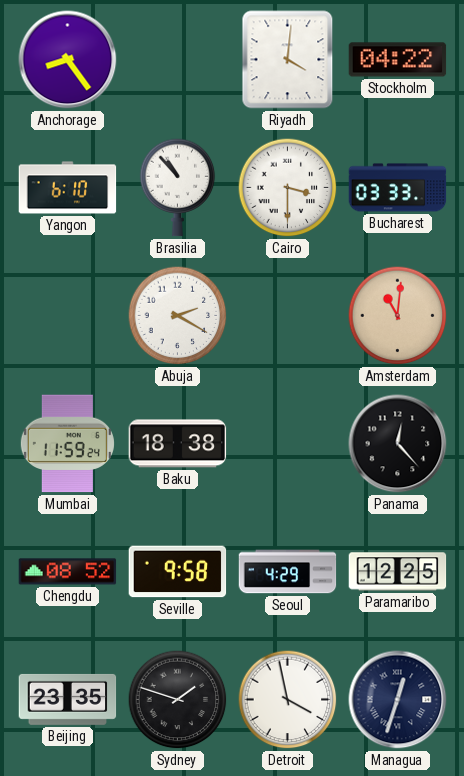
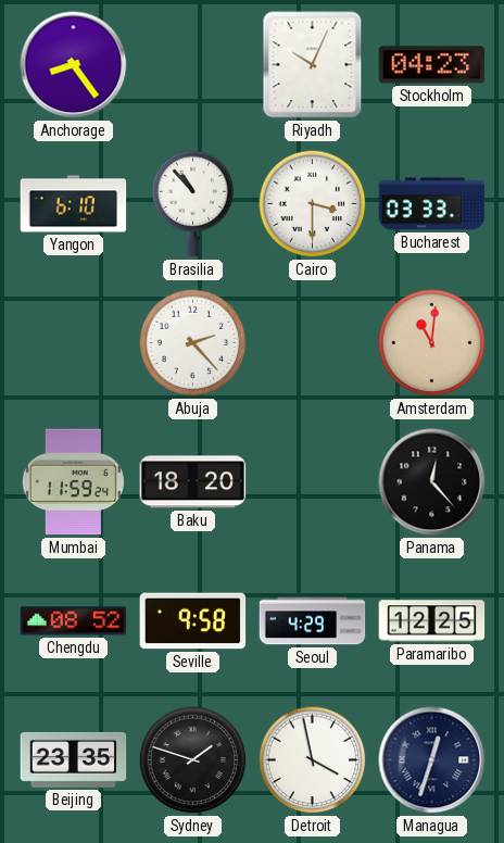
Riyadh: 4:01 -> 10:04 (313, 65)
Stockholm: 04:22 -> 04:23 (432, 65)
Abuja: 2:20 -> 2:23 (193, 343)
Baku: 18:38 -> 18:20 (193, 482)
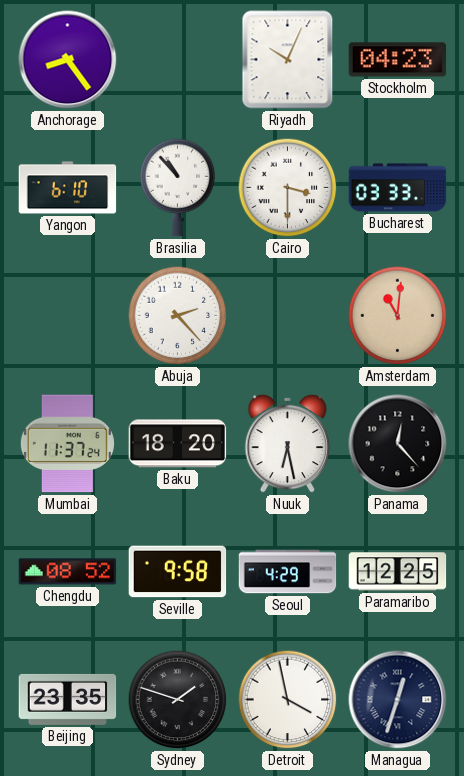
Mumbai: 11:59 -> 11:37 (67, 444)
Nuuk: none -> 6:28 (288, 443)
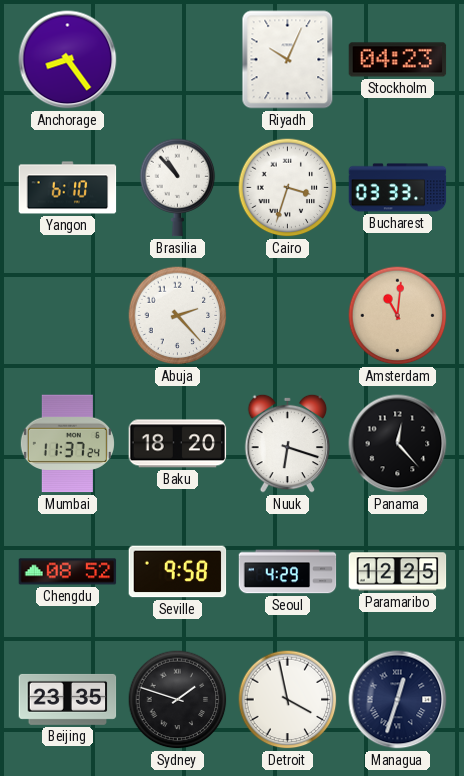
Cairo: 3:30 -> 3:33 (288, 188)
Nuuk: 6:28 -> 6:18 (288, 443)
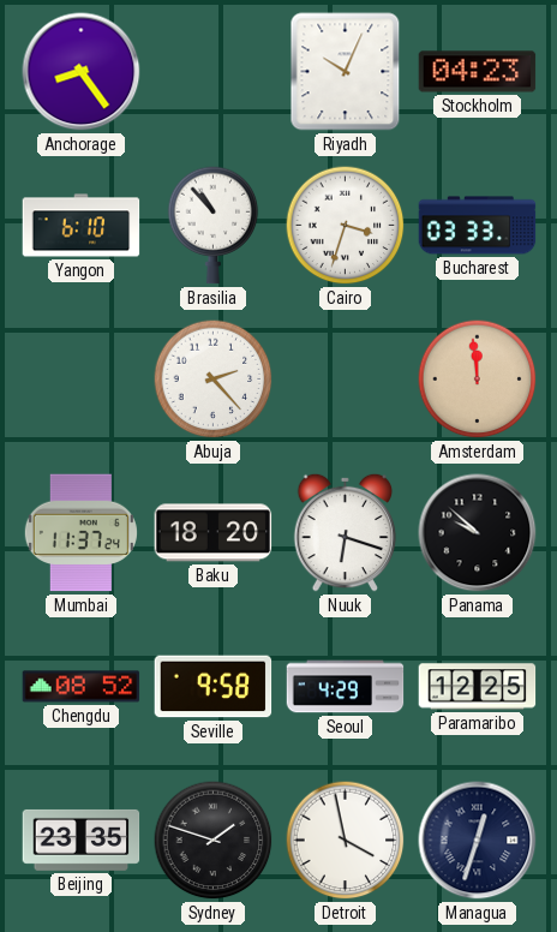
Amsterdam: 11:01 -> 11:59 (478, 380)
Panama: 12:23 -> 9:52 (478, 533)
